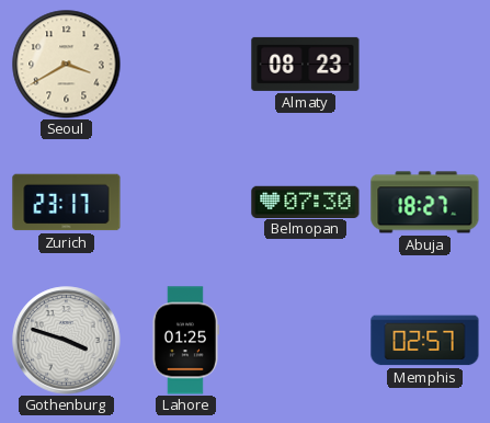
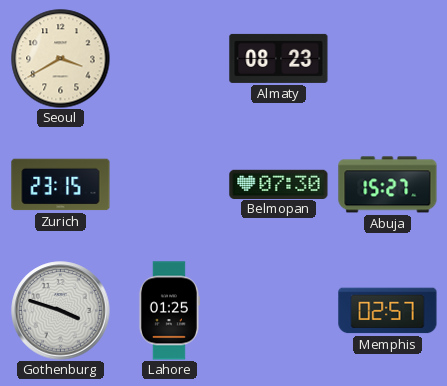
Zurich: 23:17 -> 23:15 (61, 185)
Abuja: 18:27 -> 15:27 (388, 185)
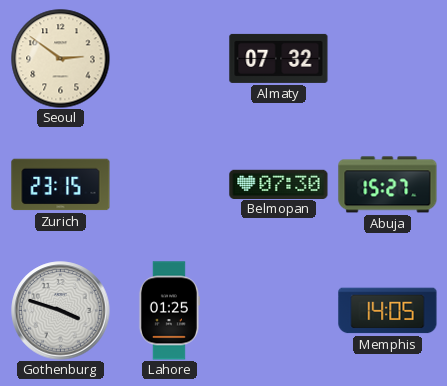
Seoul: 3:40 -> 2:51 (61, 59)
Almaty: 08:23 -> 07:32 (279, 58)
Memphis: 02:57 -> 14:05 (388, 311)
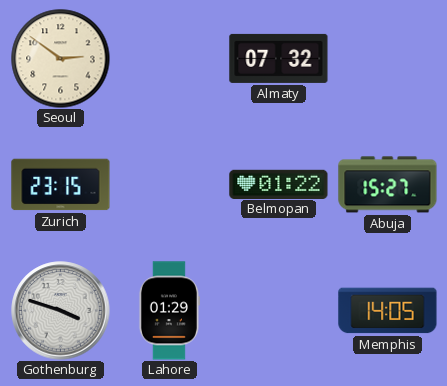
Belmopan: 07:30 -> 01:22 (279, 184)
Lahore: 01:25 -> 01:29 (169, 311)
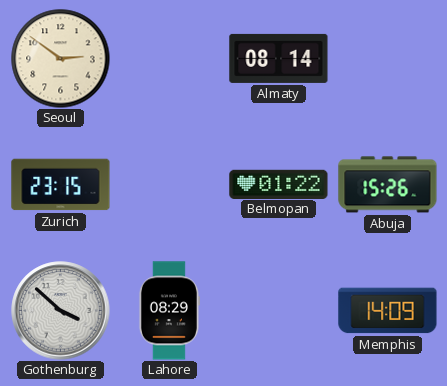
Almaty: 07:32 -> 08:14 (279, 58)
Abuja: 15:27 -> 15:26 (388, 185)
Gothenburg: 3:48 -> 3:52 (61, 311)
Lahore: 01:29 -> 08:29 (169, 311)
Memphis: 14:05 -> 14:09 (388, 311)
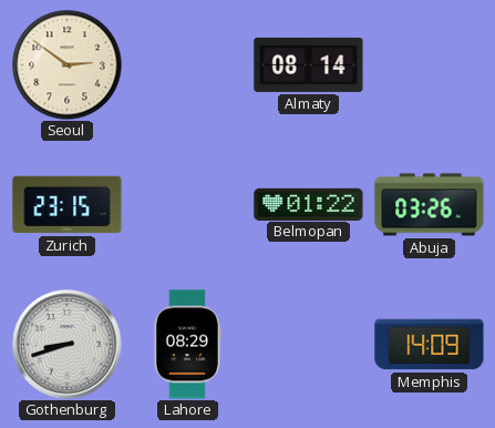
Abuja: 15:26 -> 03:26 (430, 205)
Gothenburg: 3:52 -> 8:42 (68, 345)
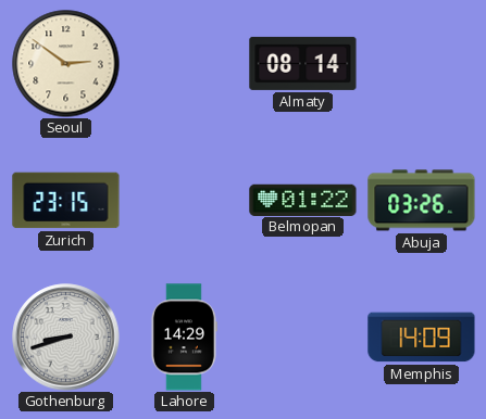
Lahore: 08:29 -> 14:29 (184, 338)
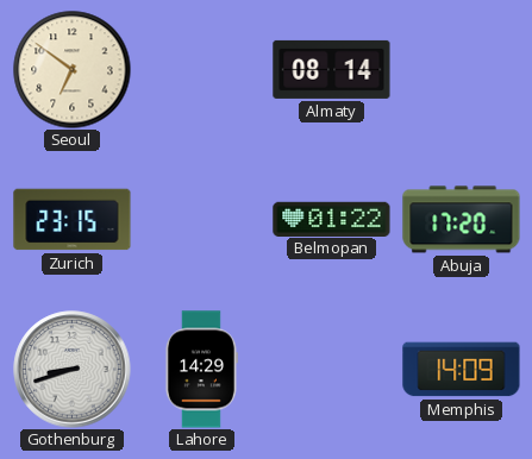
Seoul: 2:51 -> 6:51 (73, 70)
Abuja: 03:26 -> 17:20 (462, 220)
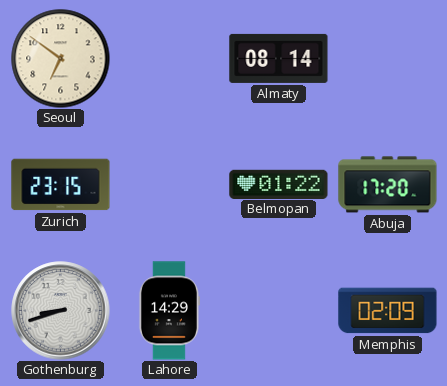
Memphis: 14:09 -> 02:09 (388, 311)
